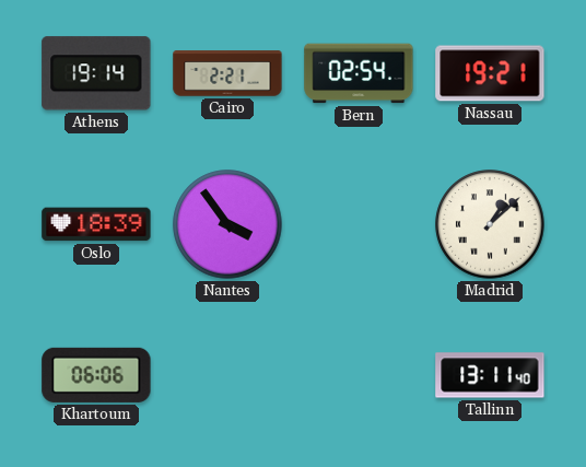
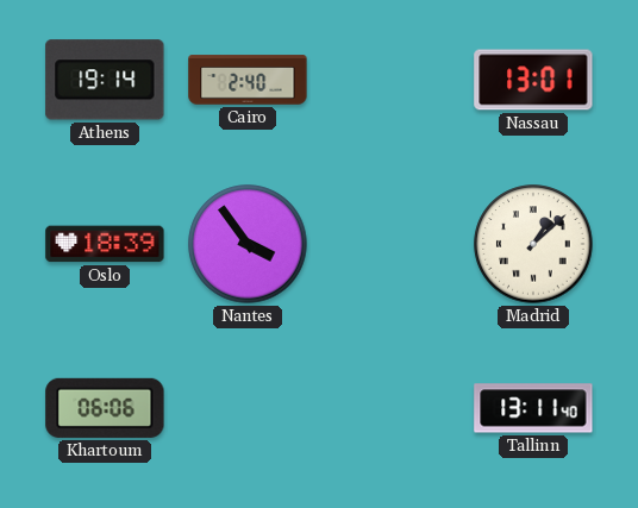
Cairo: 2:21 -> 2:40 (248, 80)
Bern: 02:54 -> none (359, 73)
Nassau: 19:21 -> 13:01 (533, 80)
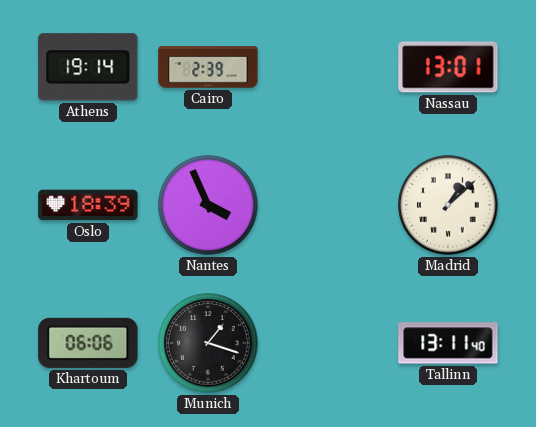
Cairo: 2:40 -> 2:39 (208, 67)
Nantes: 3:54 -> 3:56 (208, 205)
Munich: none -> 1:18 (208, 343)
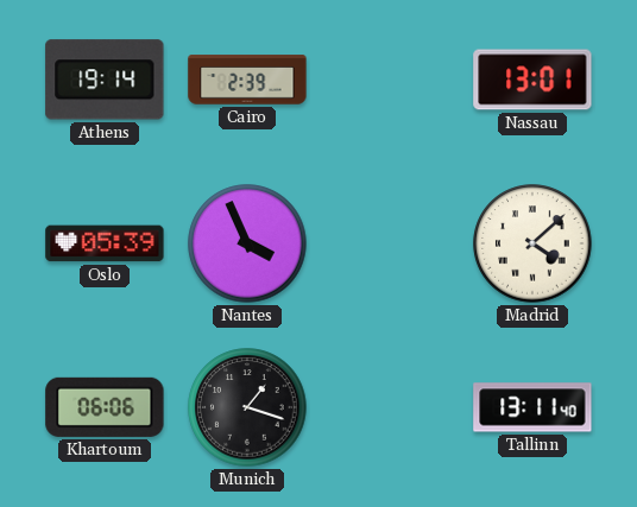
Oslo: 18:39 -> 05:39 (105, 243)
Madrid: 1:08 -> 4:08 (532, 243)
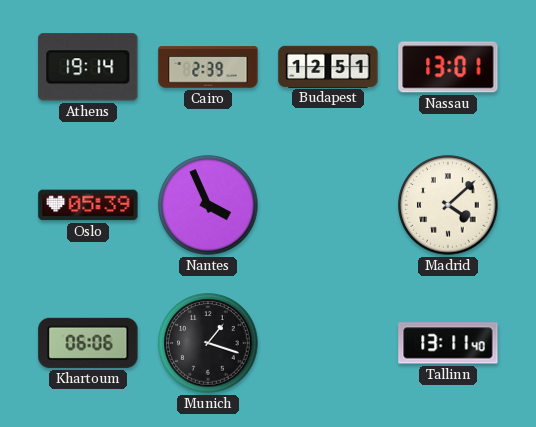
Budapest: none -> 12:51 (328, 66)
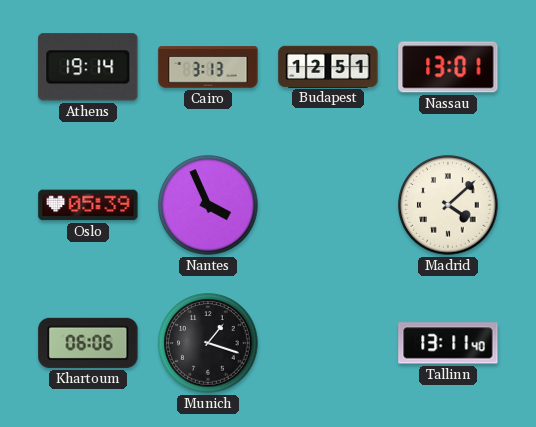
Cairo: 2:39 -> 3:13 (208, 67)
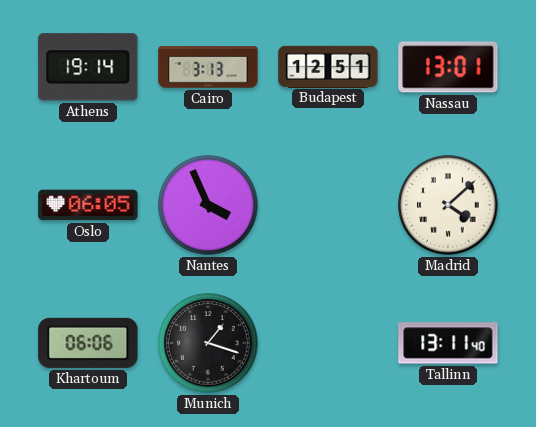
Oslo: 05:39 -> 06:05 (88, 205)
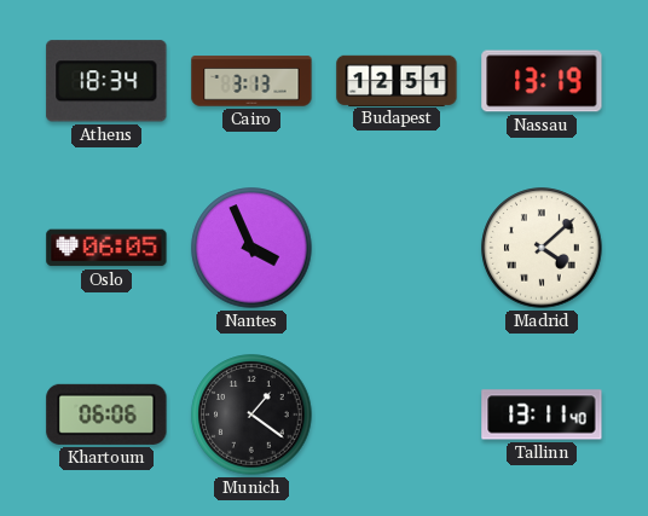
Athens: 19:14 -> 18:34 (106, 81)
Nassau: 13:01 -> 13:19 (542, 81)
Munich: 1:18 -> 1:21 (251, 414)
